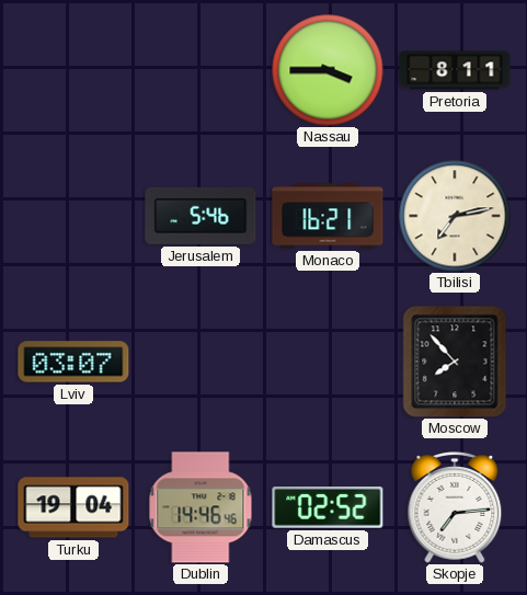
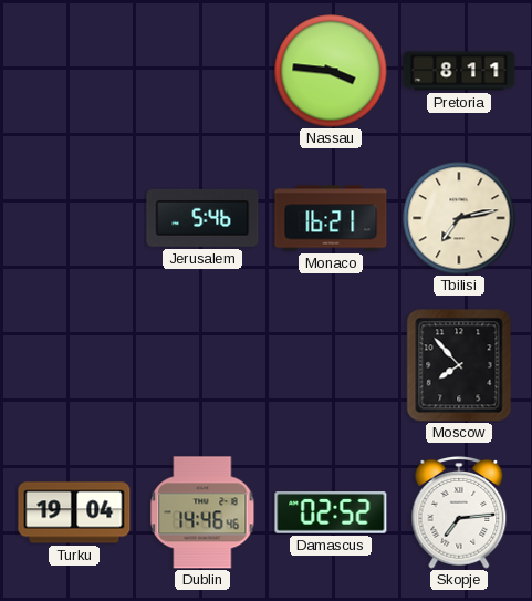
Nassau: 3:45 -> 3:46 (331, 71)
Lviv: 03:07 -> none (73, 362)
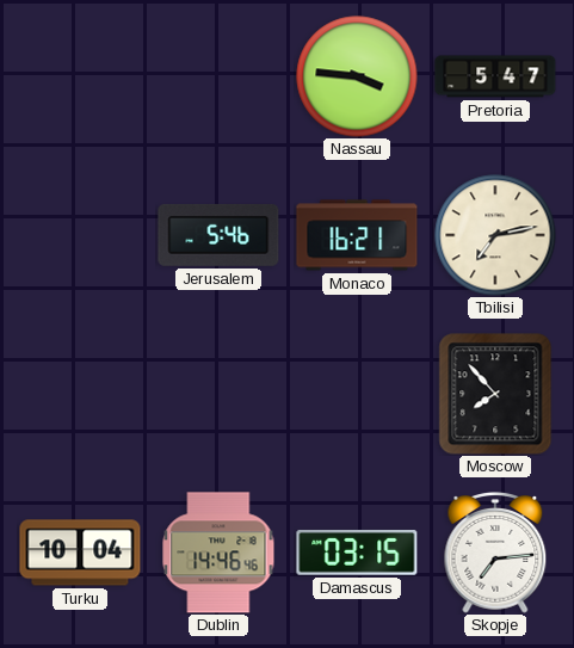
Pretoria: 8:11 -> 5:47 (495, 76)
Turku: 19:04 -> 10:04 (80, 553)
Damascus: 02:52 -> 03:15 (357, 554)
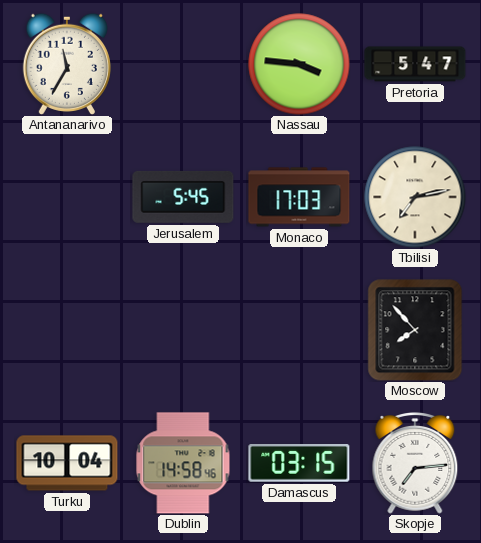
Antananarivo: none -> 11:35 (67, 64)
Jerusalem: 5:46 -> 5:45 (183, 197)
Monaco: 16:21 -> 17:03 (299, 197)
Dublin: 14:46 -> 14:58 (183, 463)
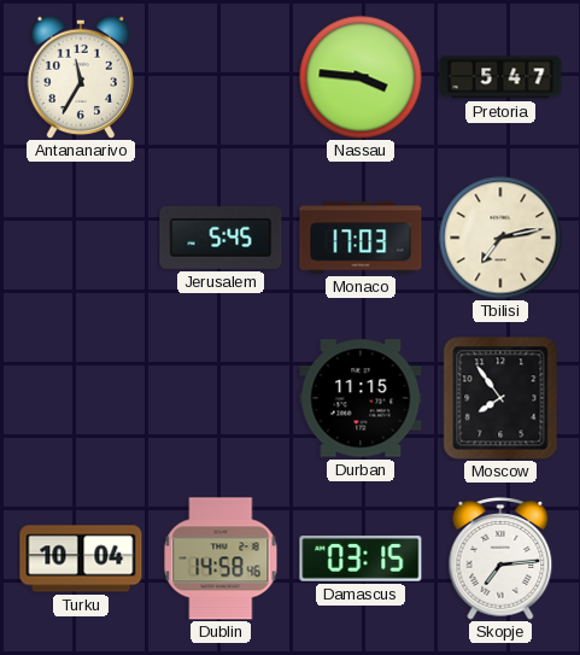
Durban: none -> 11:15 (361, 398)
Moscow: 7:53 -> 7:54 (500, 398)
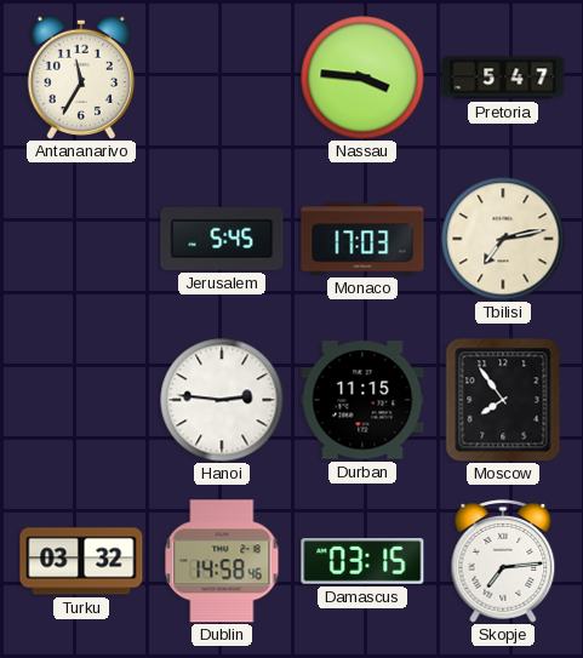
Hanoi: none -> 2:46 (222, 400)
Turku: 10:04 -> 03:32 (81, 561)
